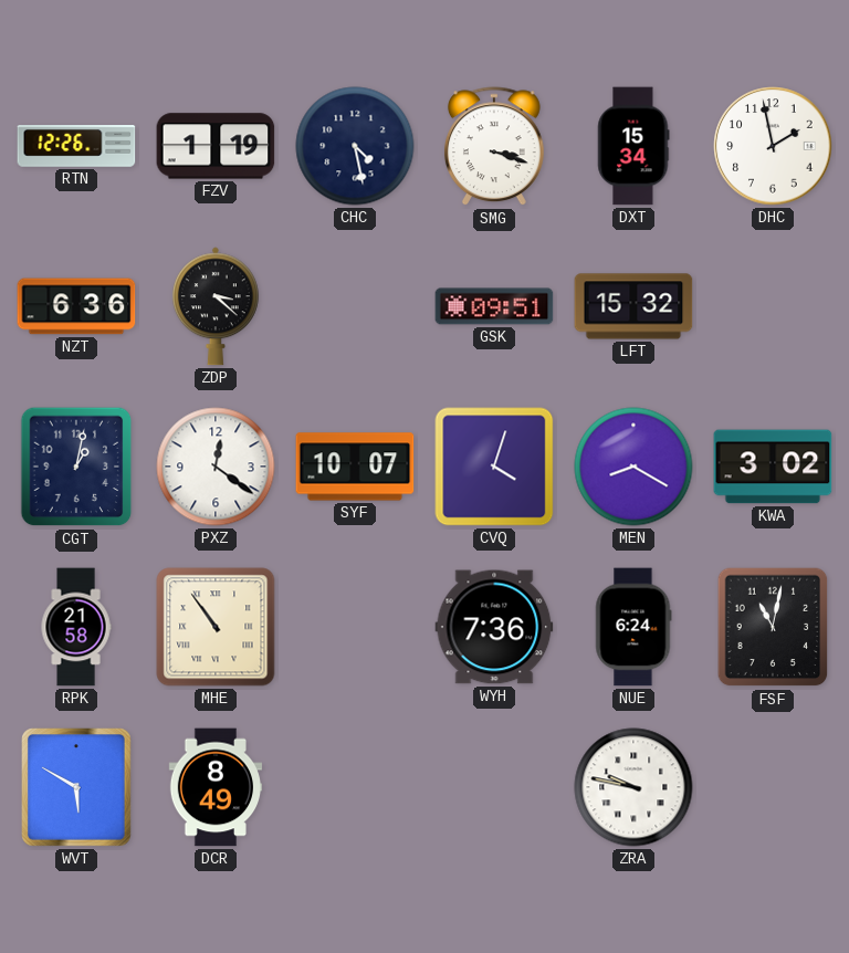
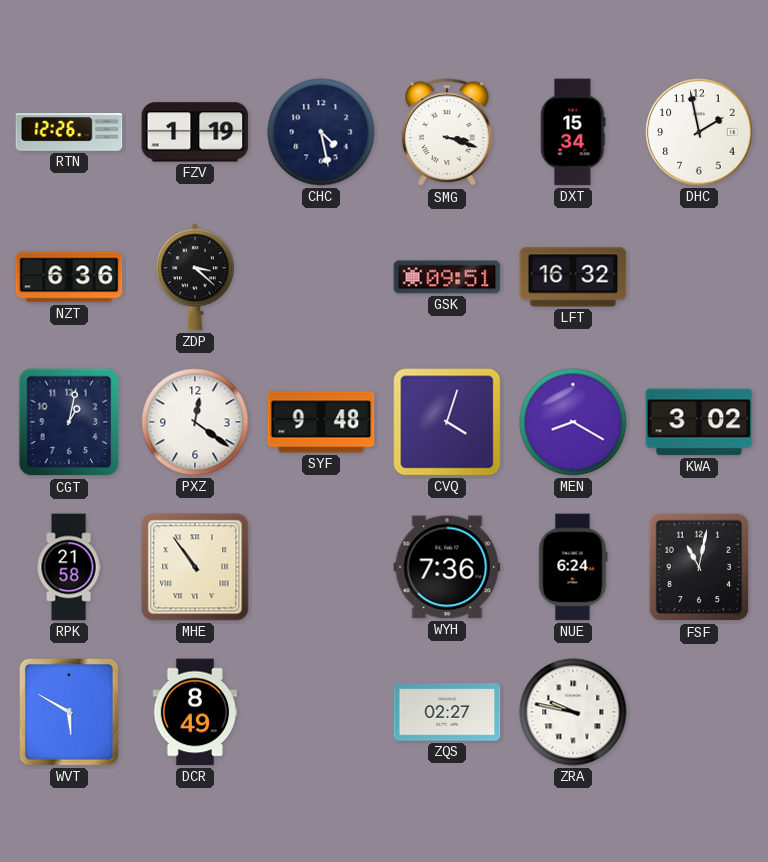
LFT: 15:32 -> 16:32 (573, 277)
SYF: 10:07 -> 9:48 (321, 422)
ZQS: none -> 02:27 (447, 712)
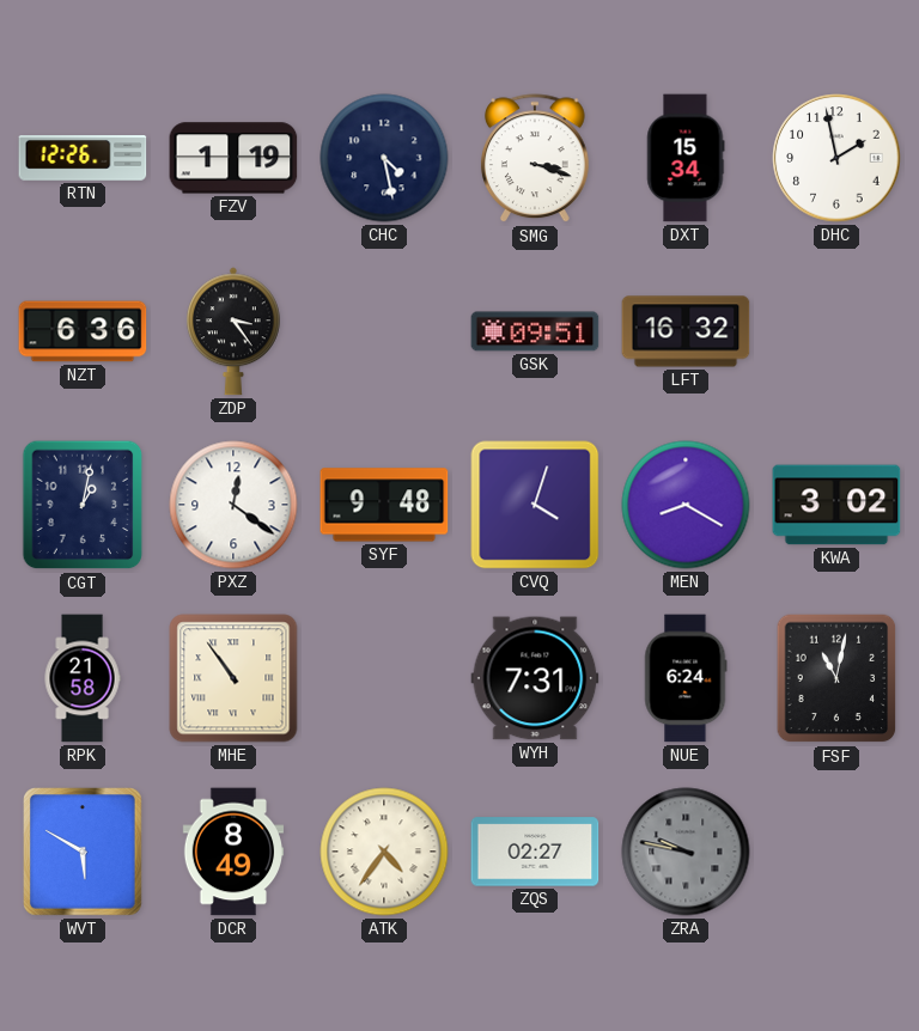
ZDP: 3:22 -> 3:24 (233, 331)
WYH: 7:36 -> 7:31 (535, 678)
ATK: none -> 4:36 (384, 852)
ZRA dial: white -> grey (686, 852)
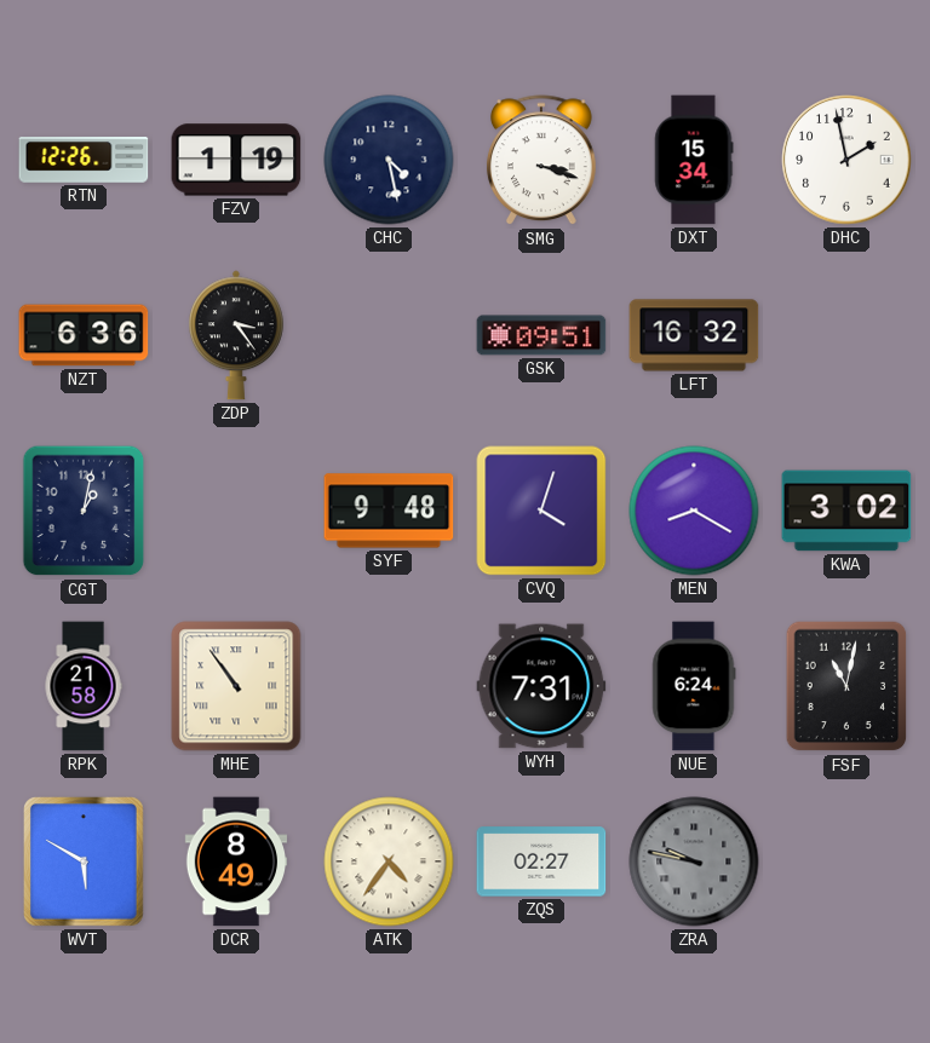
PXZ: 12:21 -> none (233, 505)
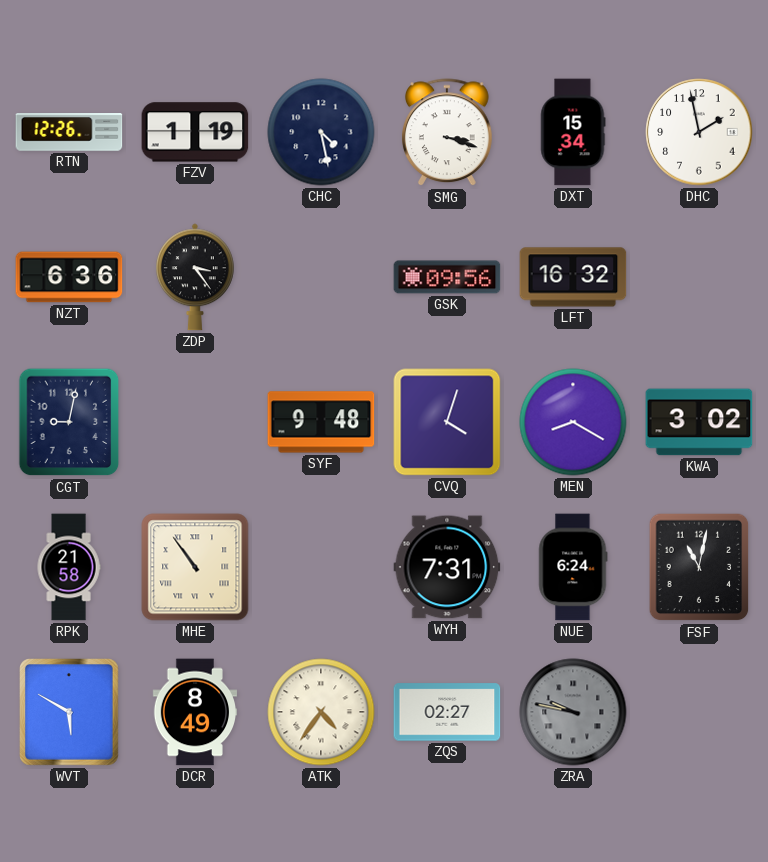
GSK: 09:51 -> 09:56 (447, 277)
CGT: 1:02 -> 9:02 (69, 422)
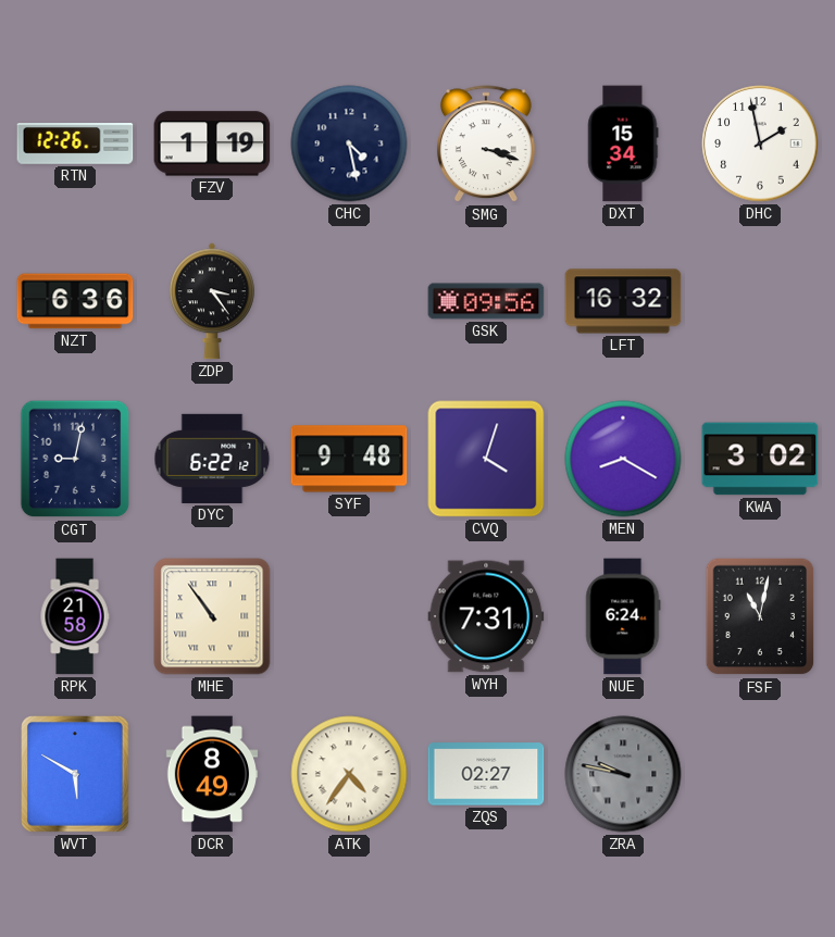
DYC: none -> 6:22 (212, 459)
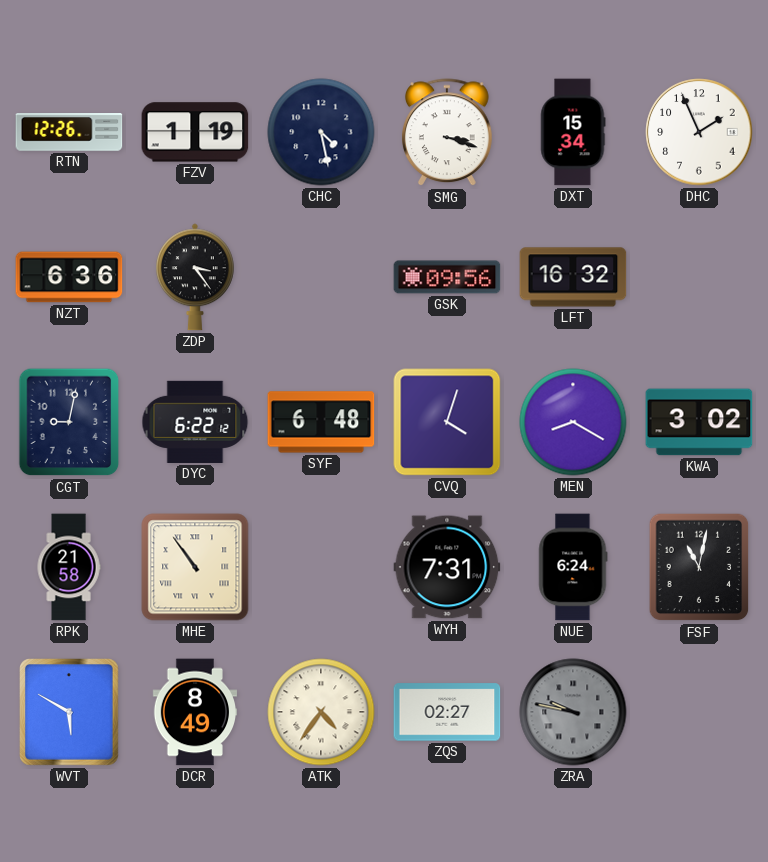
DHC: 1:58 -> 1:56 (699, 132)
SYF: 9:48 -> 6:48 (321, 422)
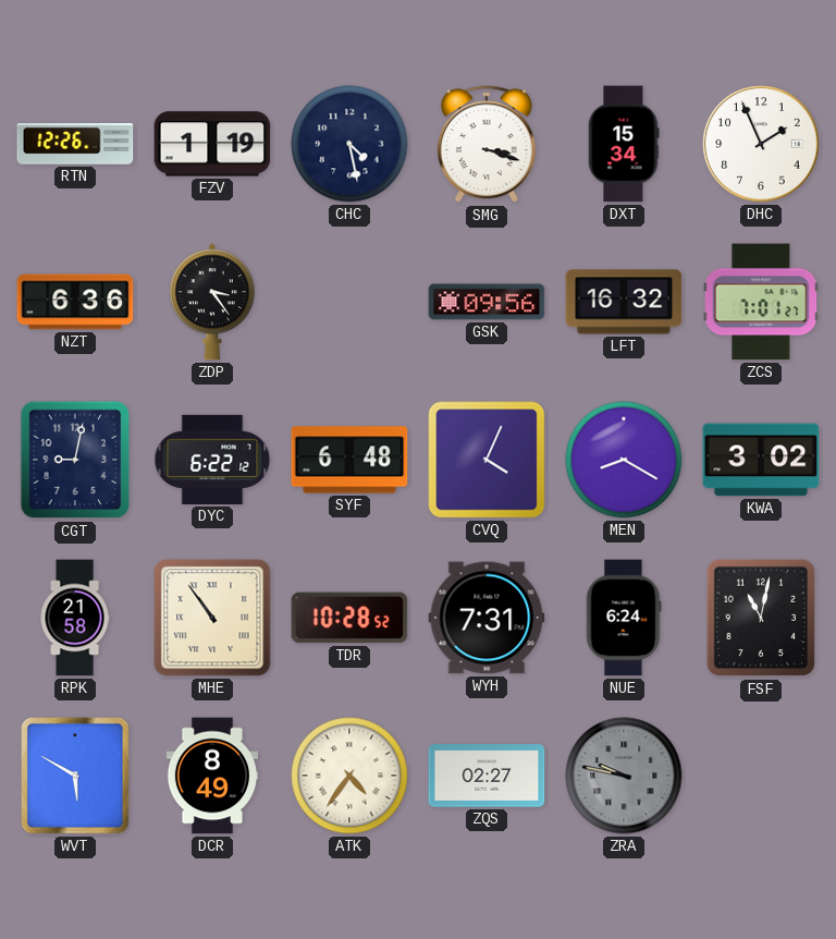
ZCS: none -> 7:01 (761, 302)
CVQ: 4:03 -> 4:04 (487, 460)
TDR: none -> 10:28 (349, 618)
